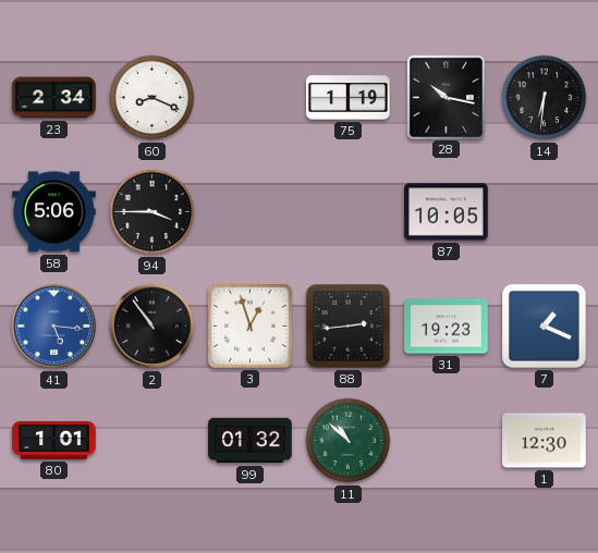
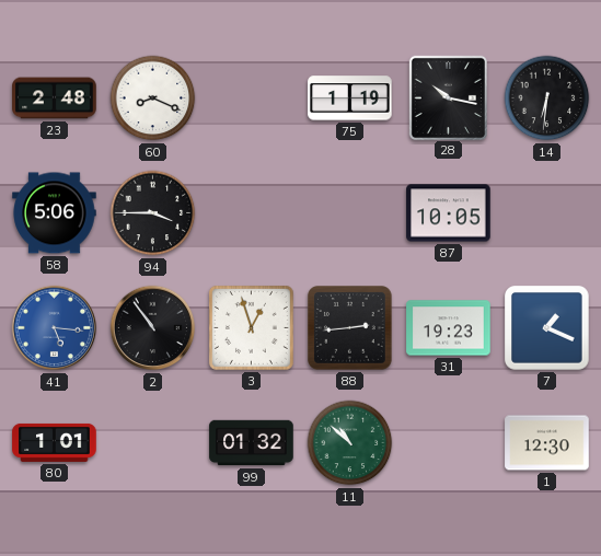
23: 2:34 -> 2:48 (55, 99)
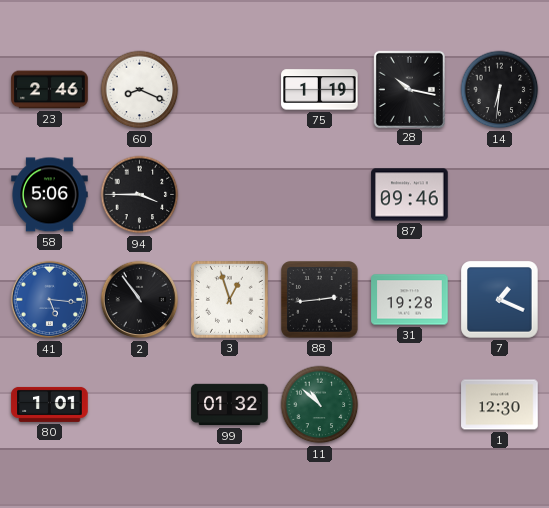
23: 2:48 -> 2:46 (50, 90)
87: 10:05 -> 09:46 (410, 195)
31: 19:23 -> 19:28 (410, 300)
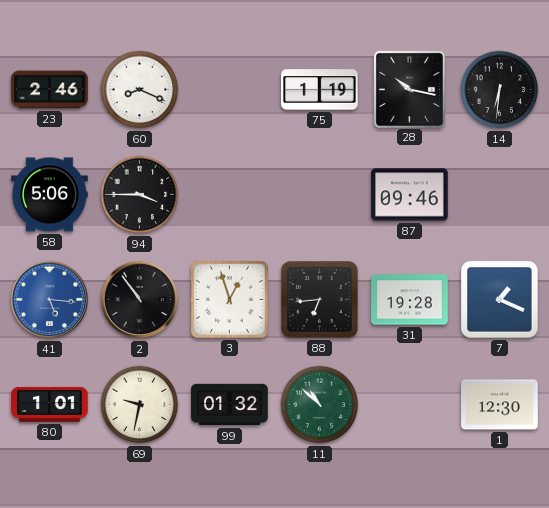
88: 2:44 -> 6:44 (320, 300)
69: none -> 9:32 (140, 405)
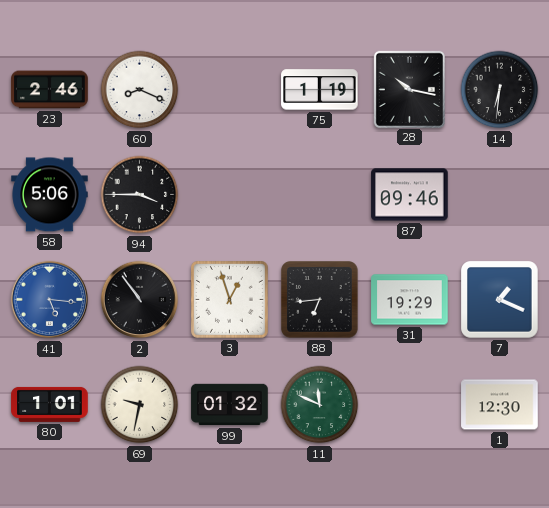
31: 19:28 -> 19:29 (410, 300)
11: 10:52 -> 11:49 (320, 405)
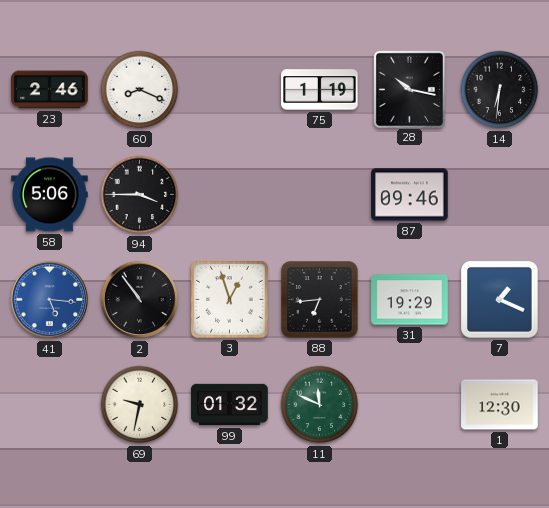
80: 1:01 -> none (50, 404)
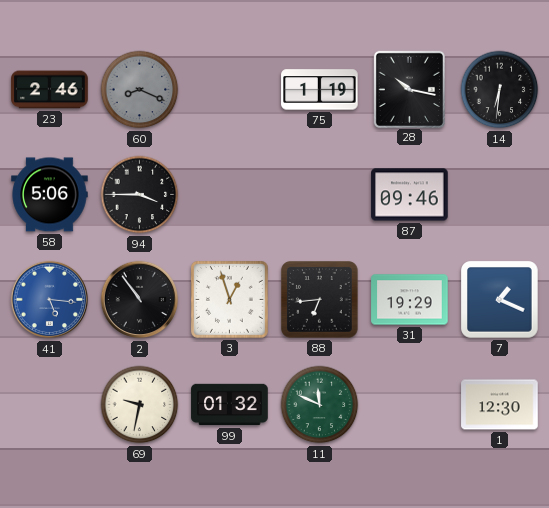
60 dial: white -> grey (140, 90)
